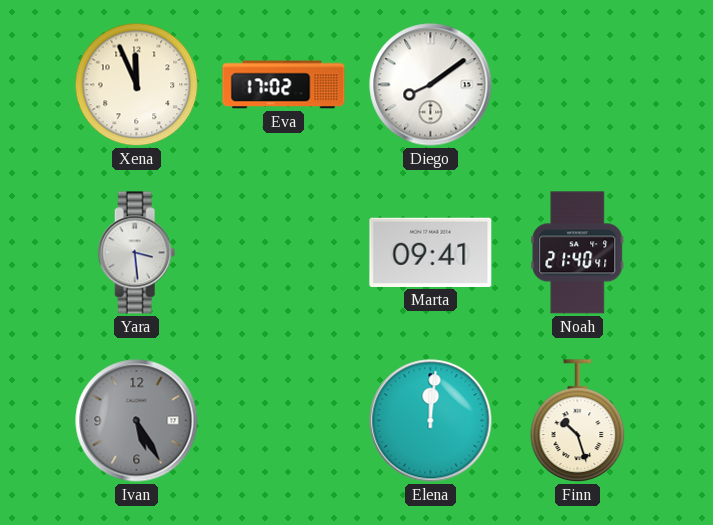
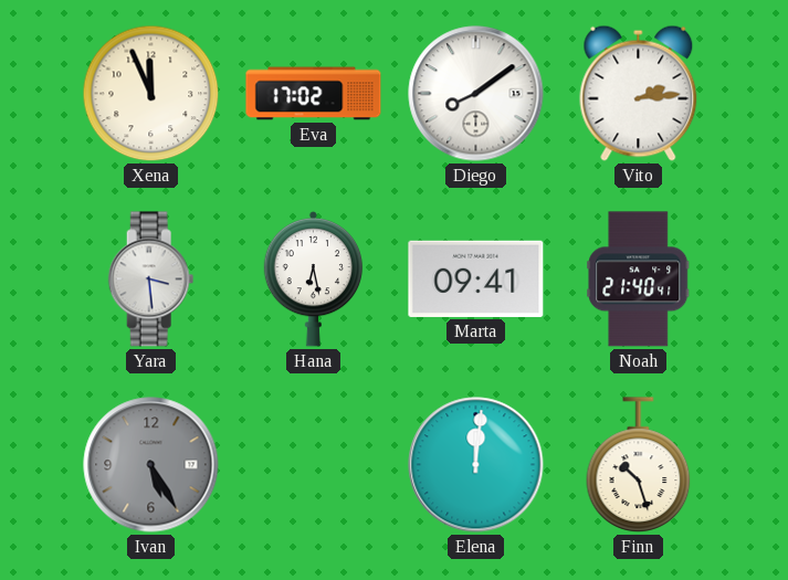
Vito: none -> 2:14 (639, 93)
Hana: none -> 6:28 (314, 278)
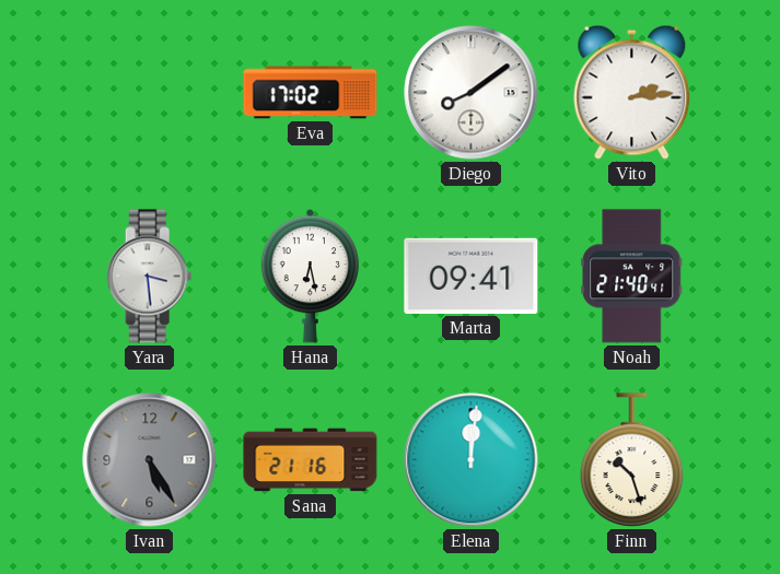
Xena: 11:56 -> none (151, 94)
Sana: none -> 21:16 (311, 460)
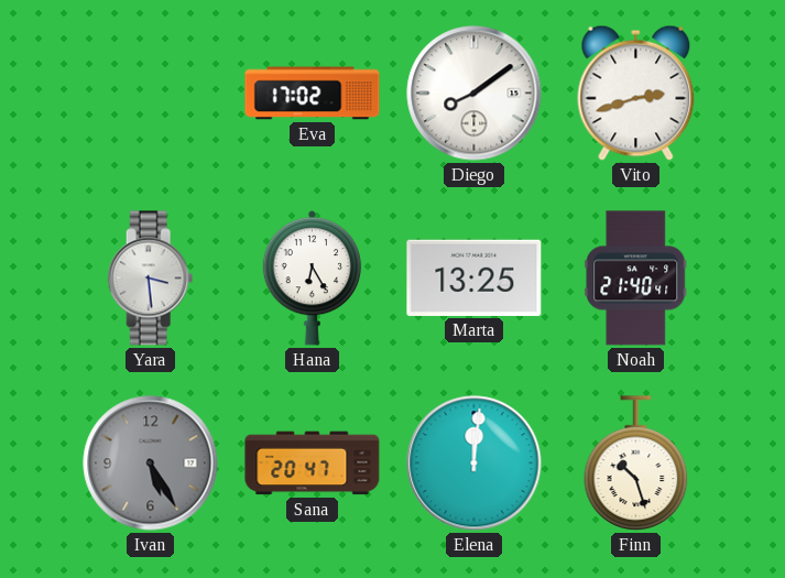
Vito: 2:14 -> 2:42 (636, 92)
Hana: 6:28 -> 6:25 (313, 277)
Marta: 09:41 -> 13:25 (475, 277)
Sana: 21:16 -> 20:47 (313, 464)
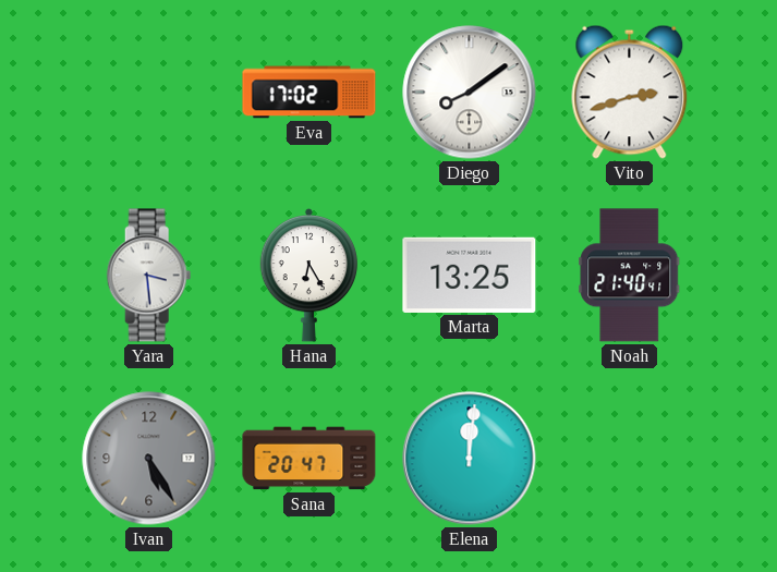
Finn: 10:27 -> none (636, 464)
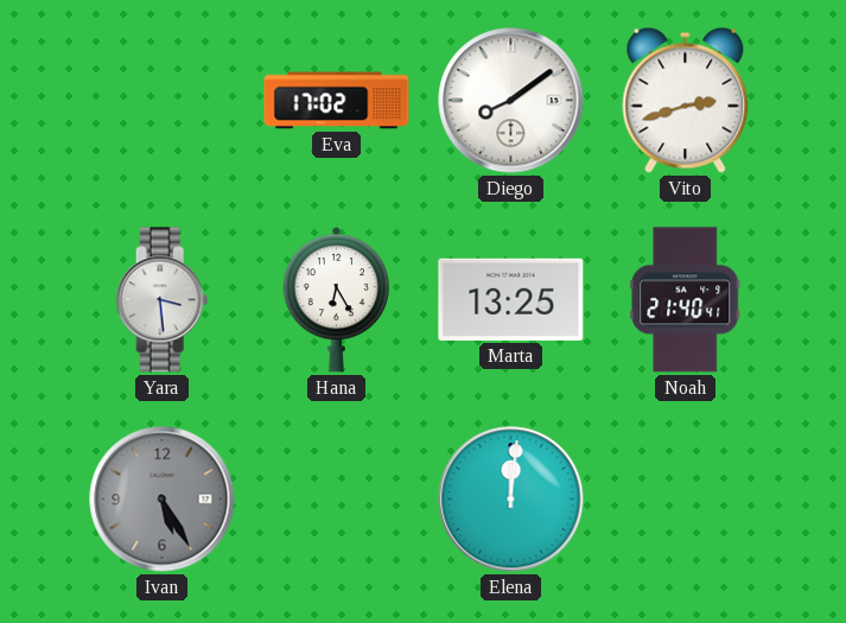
Sana: 20:47 -> none (309, 459)
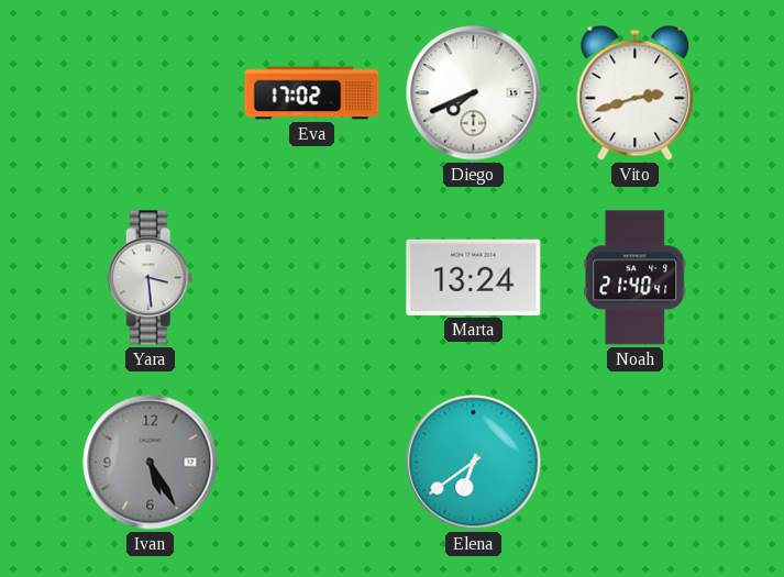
Diego: 8:09 -> 7:41 (474, 93)
Hana: 6:25 -> none (337, 299)
Marta: 13:25 -> 13:24 (474, 277)
Elena: 12:01 -> 6:39 (474, 463)
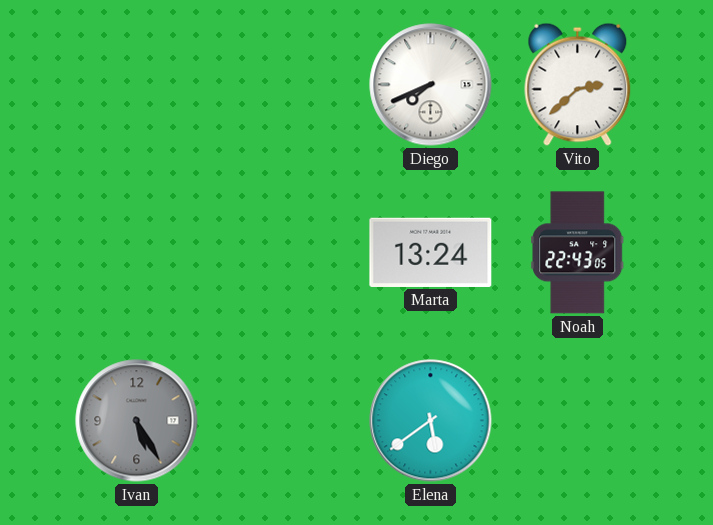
Eva: 17:02 -> none (312, 93)
Vito: 2:42 -> 2:38 (578, 84)
Yara: 3:29 -> none (151, 278)
Noah: 21:40 -> 22:43 (578, 253)
Elena: 6:39 -> 5:39 (431, 421)
